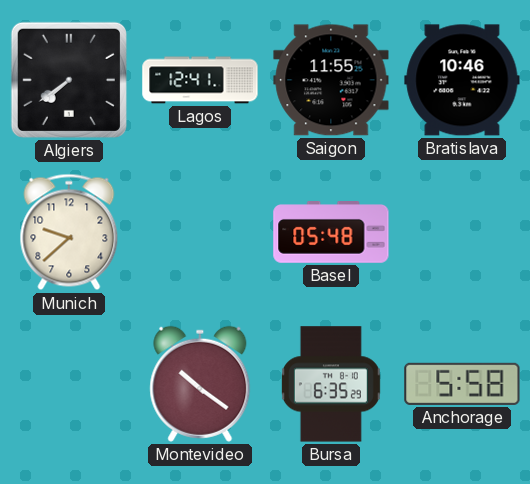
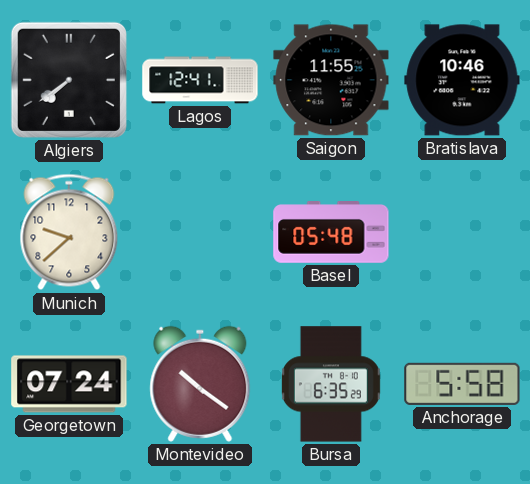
Georgetown: none -> 07:24 (69, 384)
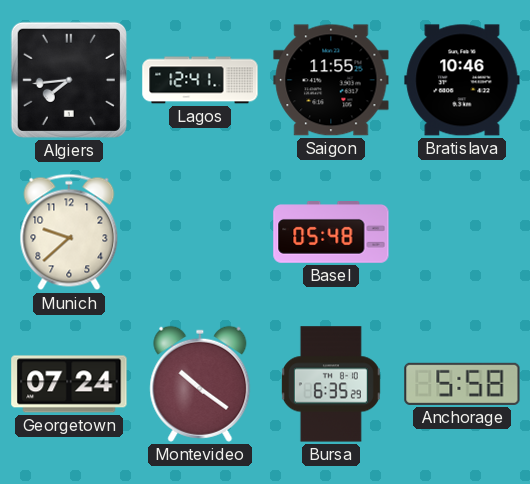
Algiers: 7:39 -> 7:44 (69, 80)
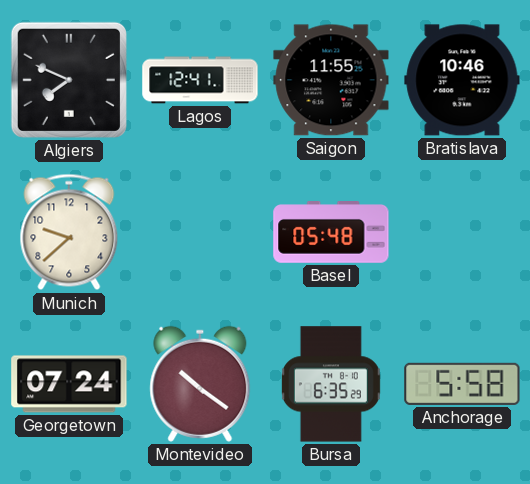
Algiers: 7:44 -> 7:49 (69, 80)
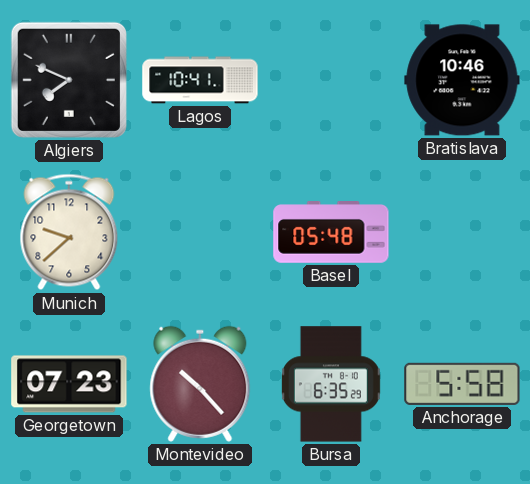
Lagos: 12:41 -> 10:41 (200, 80)
Saigon: 11:55 -> none (331, 80)
Georgetown: 07:24 -> 07:23 (69, 384)
Montevideo: 10:21 -> 10:23 (200, 384)
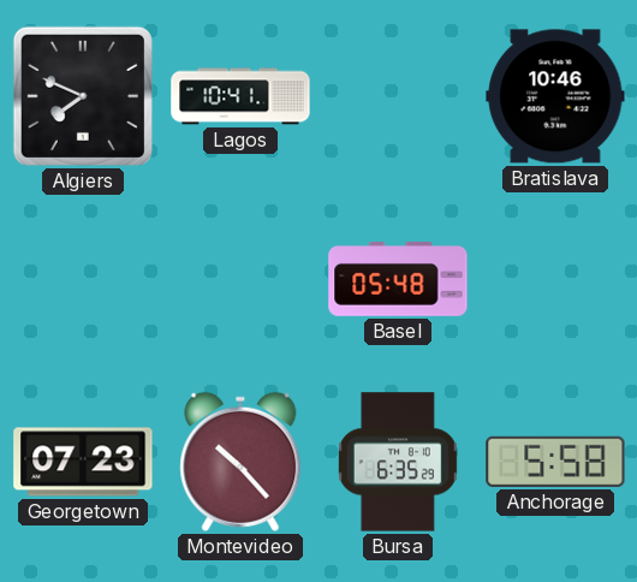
Munich: 9:38 -> none (69, 232)
